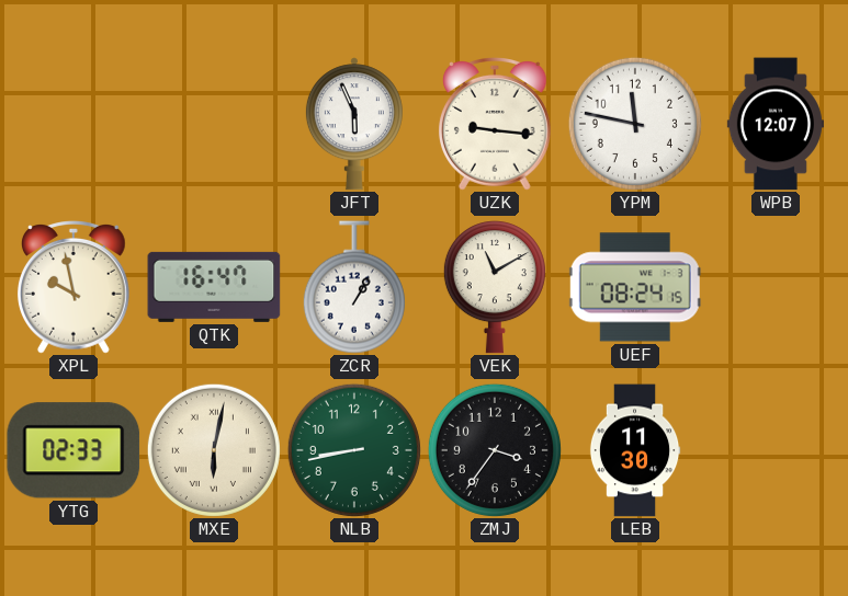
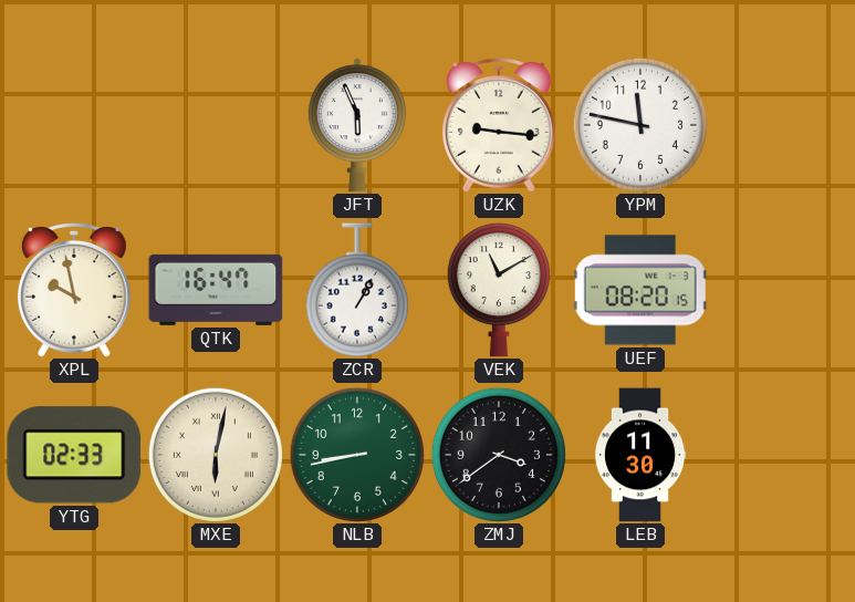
WPB: 12:07 -> none (776, 124)
UEF: 08:24 -> 08:20 (640, 290)
ZMJ: 3:36 -> 3:39 (499, 455)
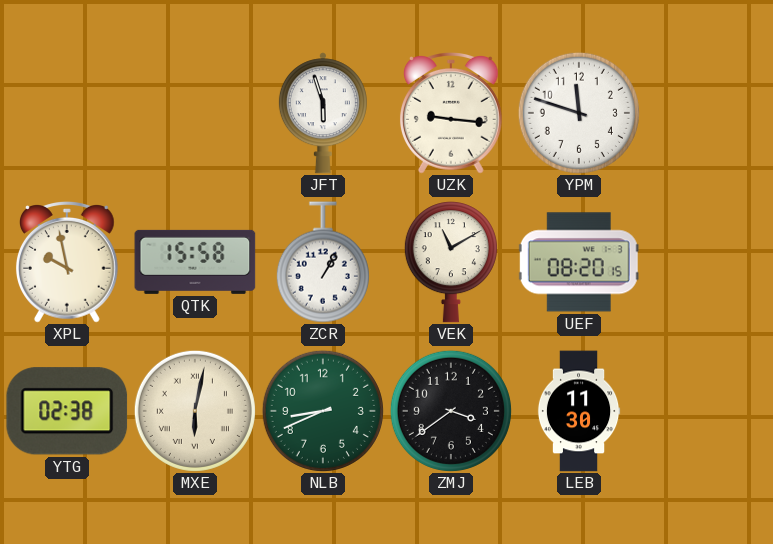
JFT: 5:56 -> 5:57 (323, 113)
YPM: 11:47 -> 11:48 (579, 113)
QTK: 16:47 -> 15:58 (195, 262)
YTG: 02:33 -> 02:38 (67, 411)
NLB: 8:43 -> 8:41 (323, 411)
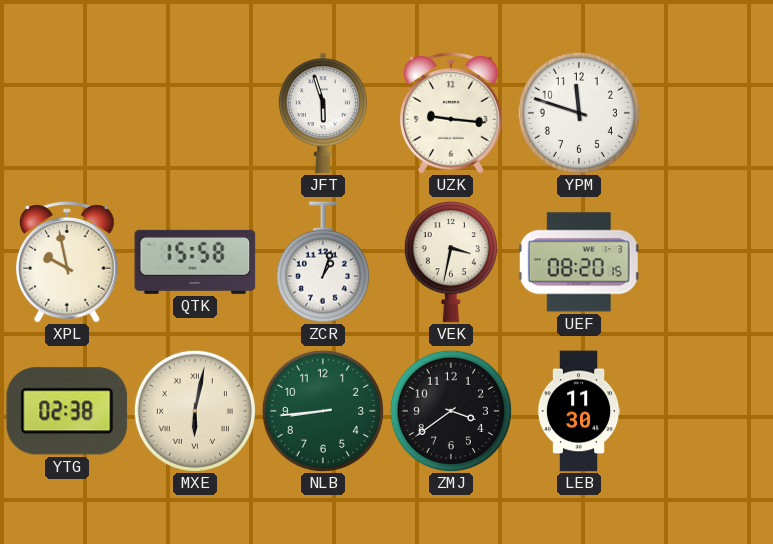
ZCR: 1:05 -> 1:03 (323, 262)
VEK: 11:10 -> 3:32 (451, 262)
NLB: 8:41 -> 8:44 (323, 411)
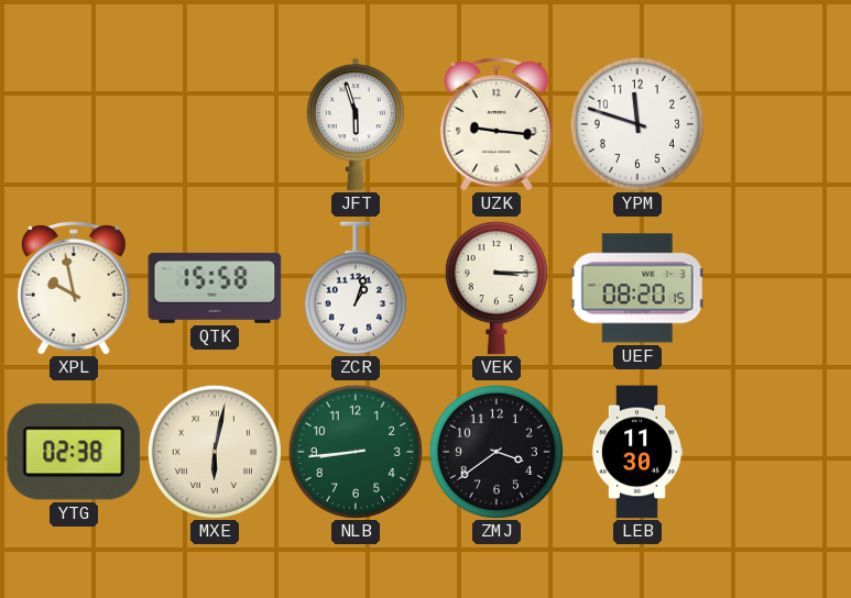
VEK: 3:32 -> 3:15 (497, 288)
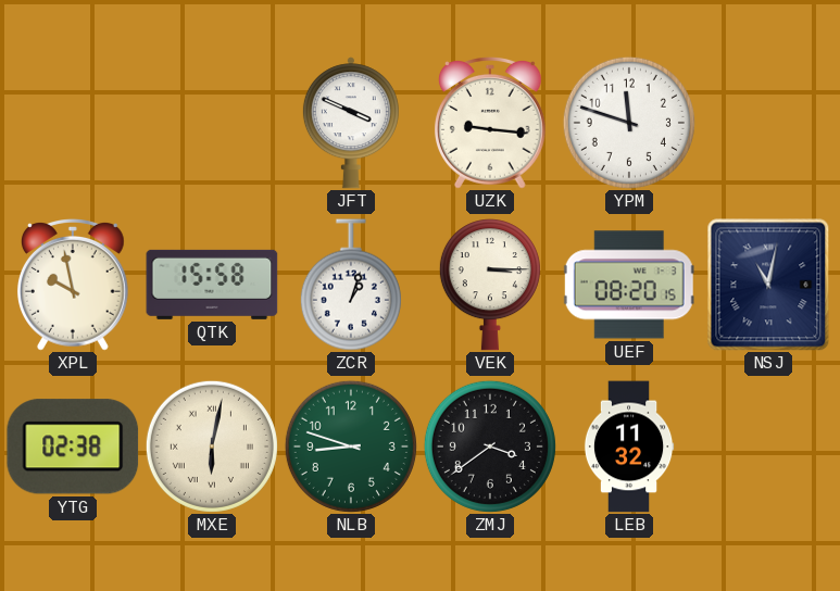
JFT: 5:57 -> 3:49 (351, 123)
NSJ: none -> 11:02 (768, 285)
NLB: 8:44 -> 8:48 (351, 447)
LEB: 11:30 -> 11:32 (629, 447)
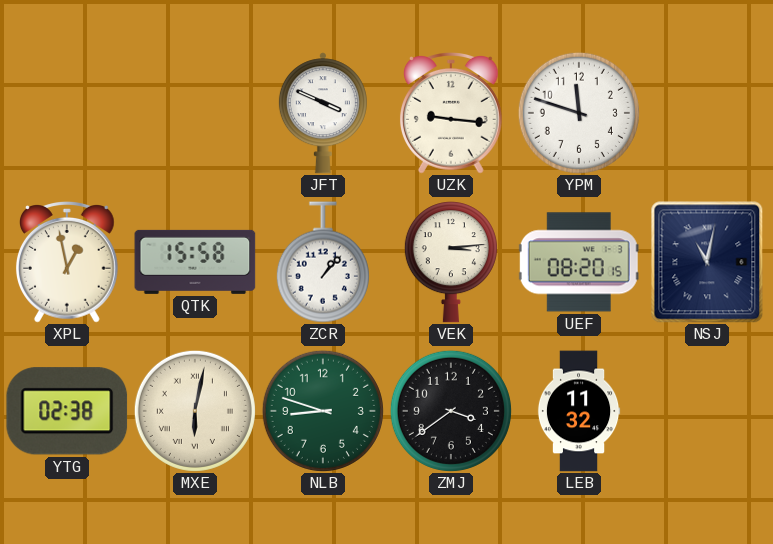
XPL: 9:58 -> 12:58 (67, 263)
ZCR: 1:03 -> 1:07 (323, 262)
VEK: 3:15 -> 3:14 (451, 262)
